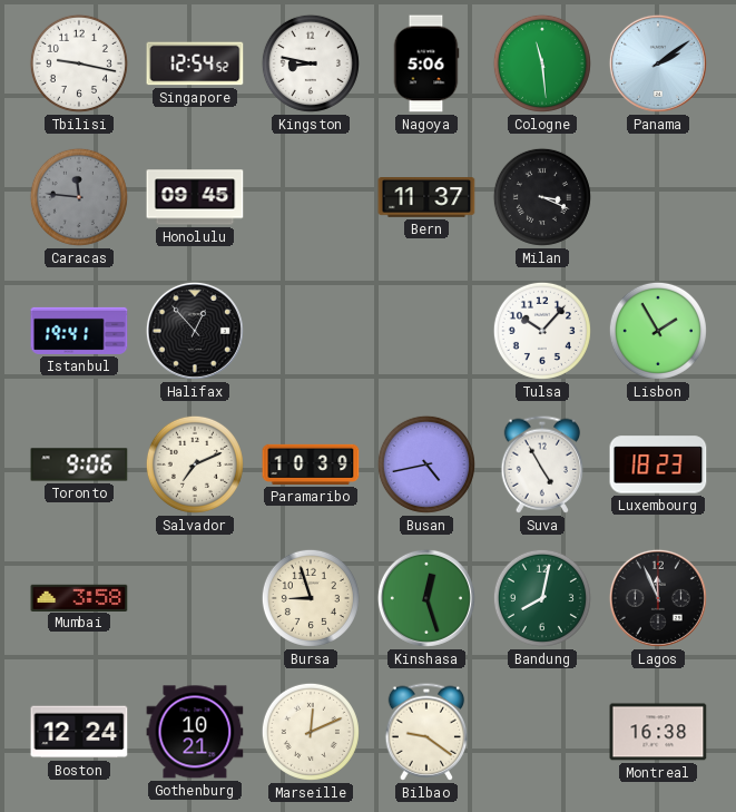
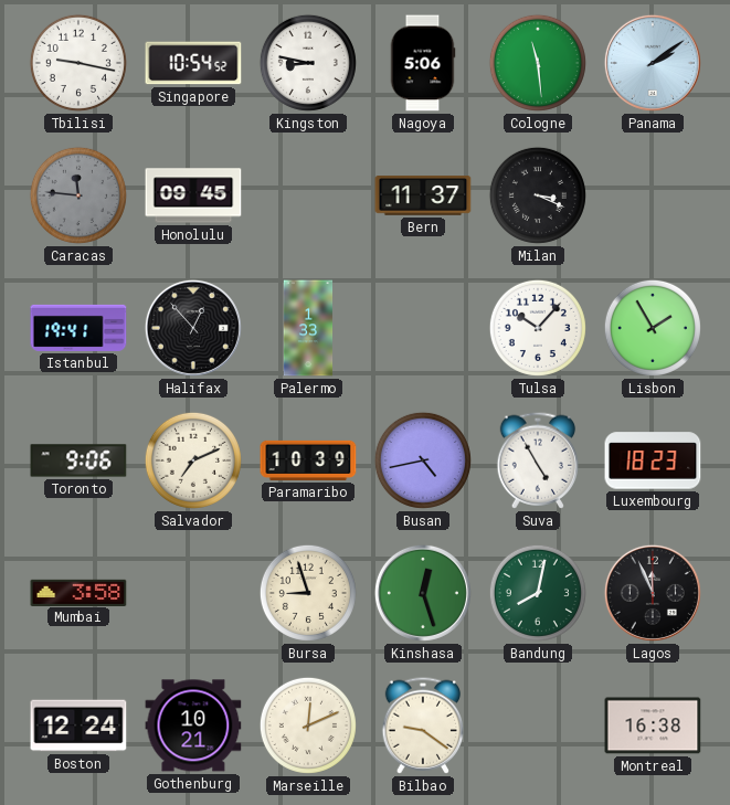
Singapore: 12:54 -> 10:54 (193, 63)
Palermo: none -> 1:33 (308, 328)
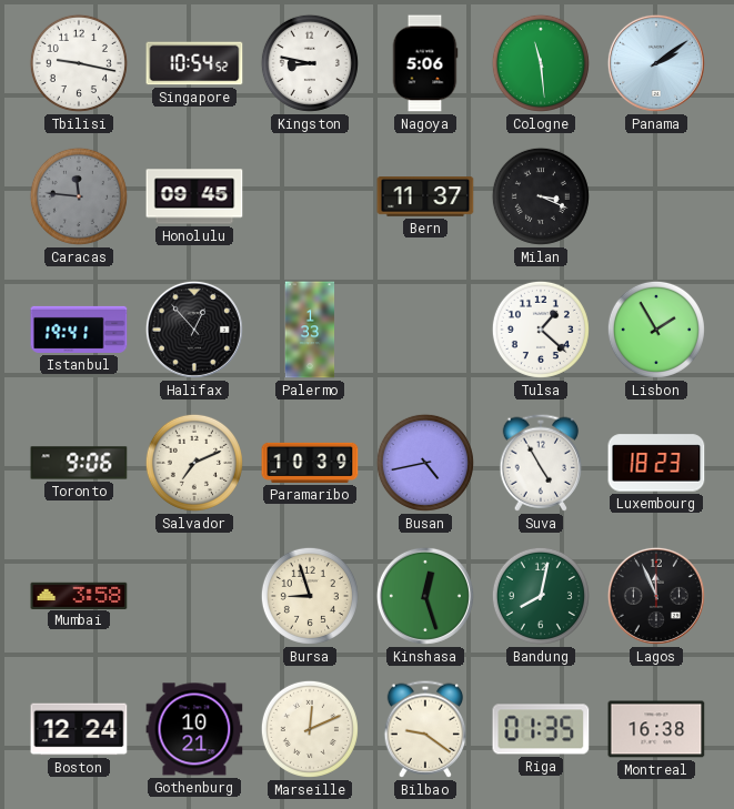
Tulsa: 10:07 -> 1:22 (541, 330)
Riga: none -> 01:35 (541, 729)
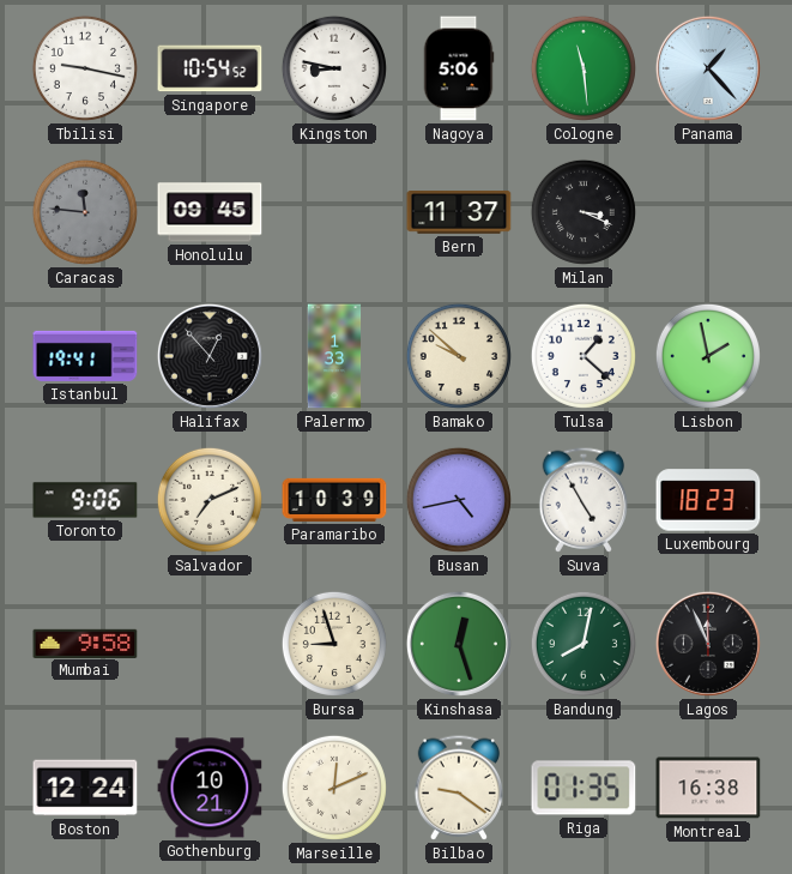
Panama: 2:09 -> 1:23 (708, 68)
Bamako: none -> 9:52 (459, 356)
Lisbon: 1:55 -> 1:58 (708, 356)
Mumbai: 3:58 -> 9:58 (85, 643)
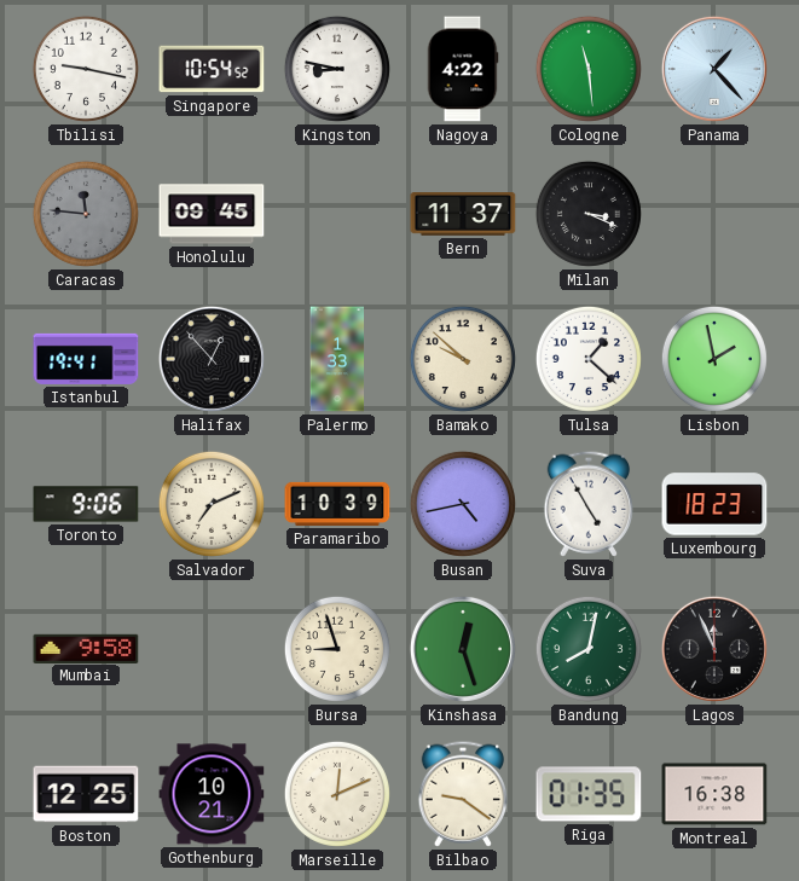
Nagoya: 5:06 -> 4:22 (463, 69)
Boston: 12:24 -> 12:25 (86, 794)
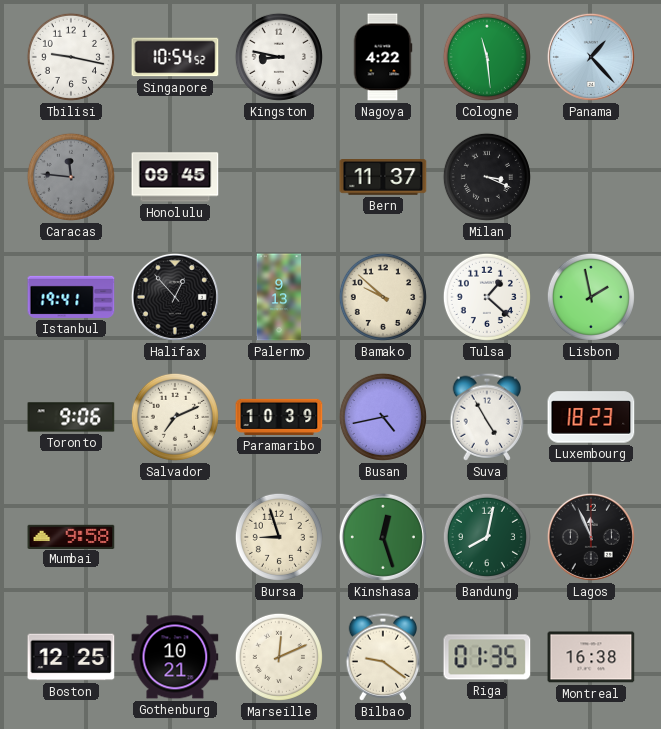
Palermo: 1:33 -> 9:13 (279, 297)
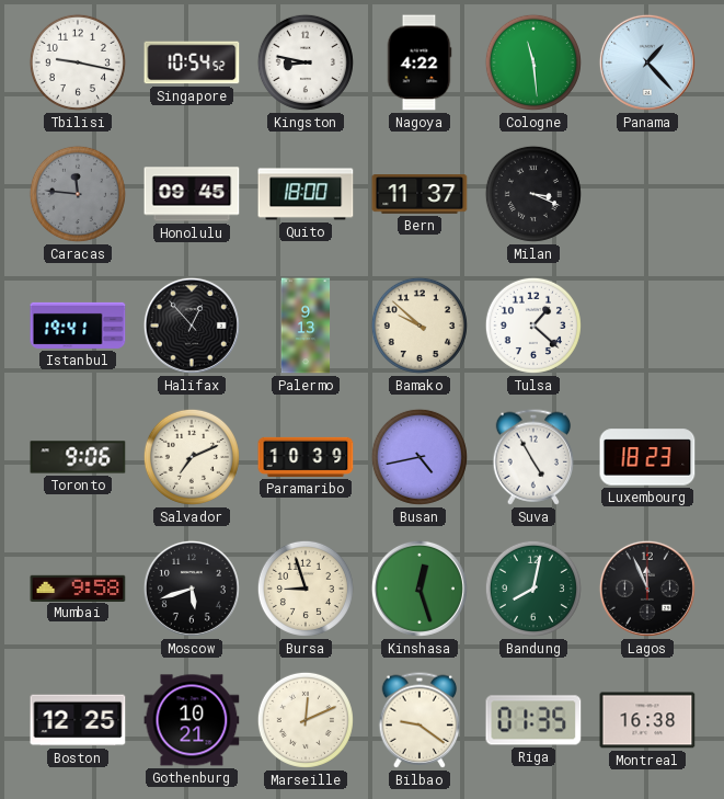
Quito: none -> 18:00 (306, 194)
Lisbon: 1:58 -> none (591, 297)
Moscow: none -> 5:42 (192, 589)
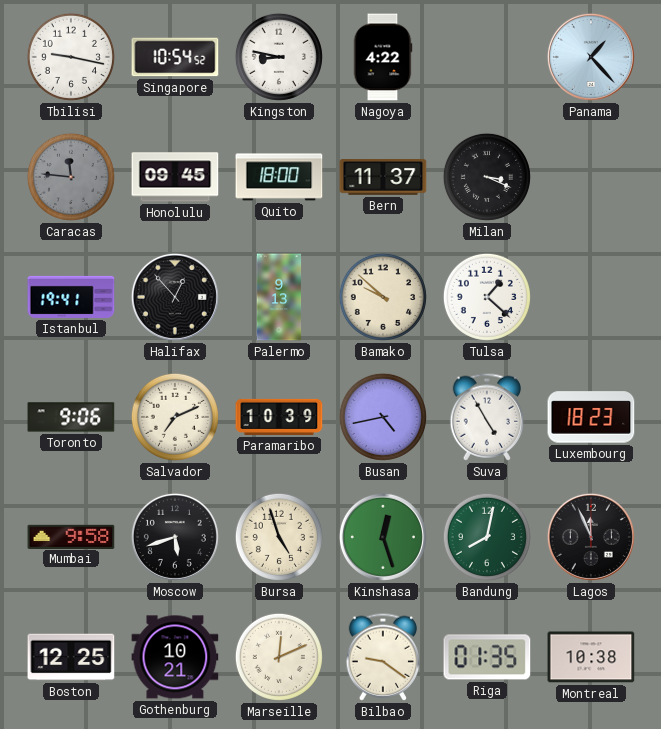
Cologne: 11:29 -> none (533, 62)
Bursa: 8:57 -> 4:57 (279, 537)
Montreal: 16:38 -> 10:38 (591, 657)
